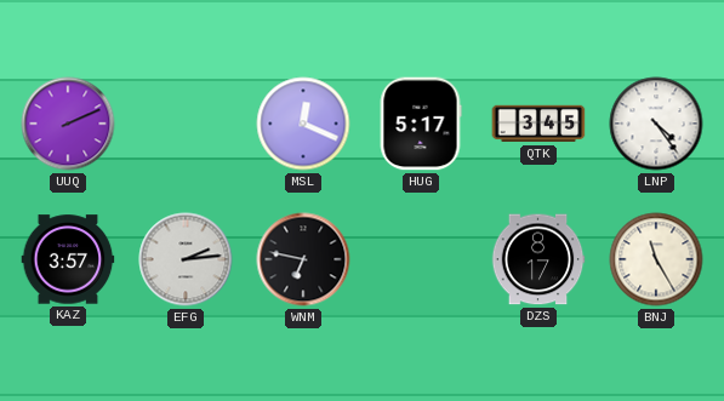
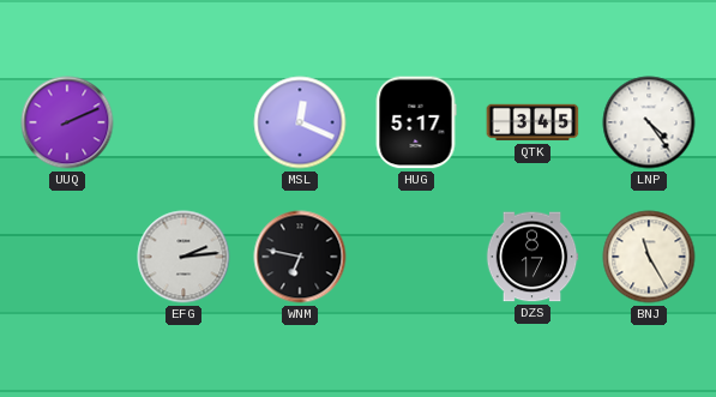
KAZ: 3:57 -> none (68, 259)
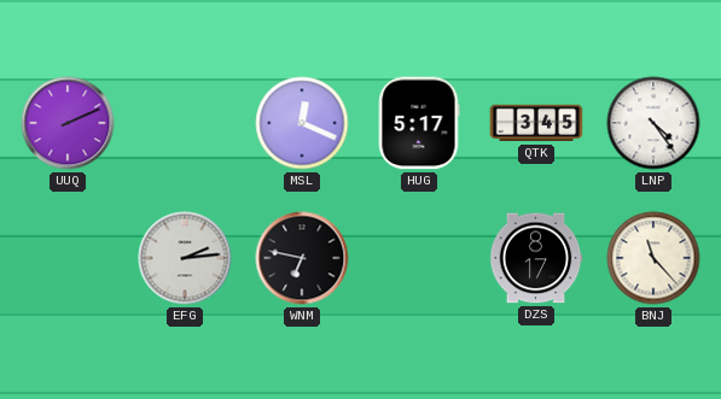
BNJ: 11:25 -> 11:23 (653, 258)
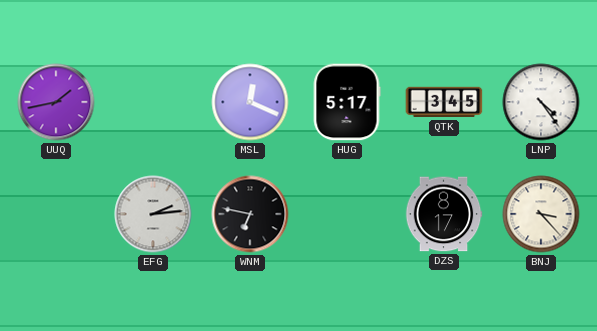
UUQ: 2:11 -> 1:43 (56, 102)
BNJ: 11:23 -> 3:23 (541, 214)
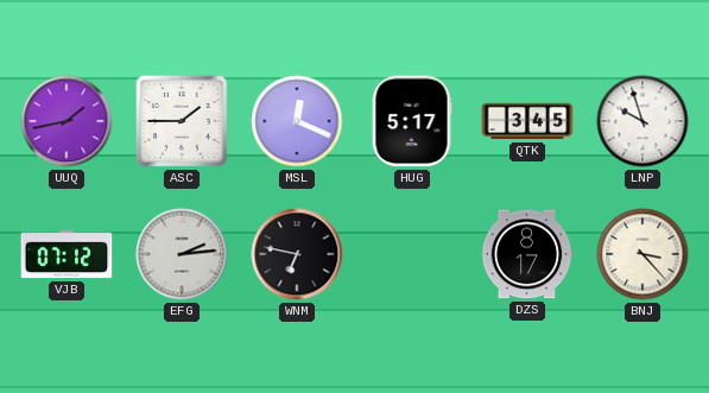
ASC: none -> 1:45 (182, 121)
LNP: 4:24 -> 9:57 (642, 121)
VJB: none -> 07:12 (67, 254)
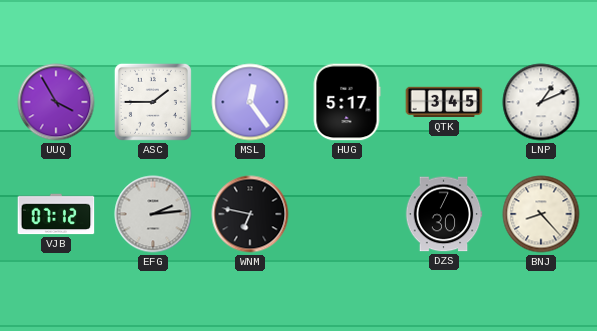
UUQ: 1:43 -> 3:55 (56, 102)
MSL: 12:19 -> 12:24 (250, 102)
LNP: 9:57 -> 1:11 (541, 102)
DZS: 8:17 -> 7:30 (444, 214)
BNJ: 3:23 -> 8:23 (541, 214)
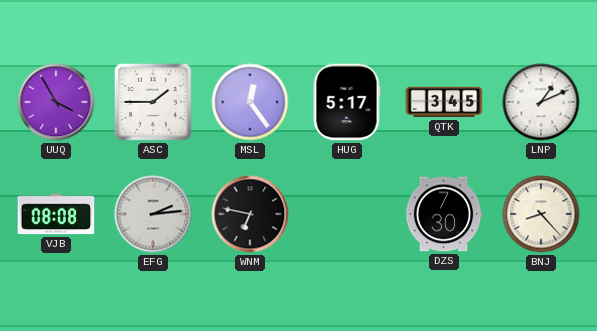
VJB: 07:12 -> 08:08 (56, 214)
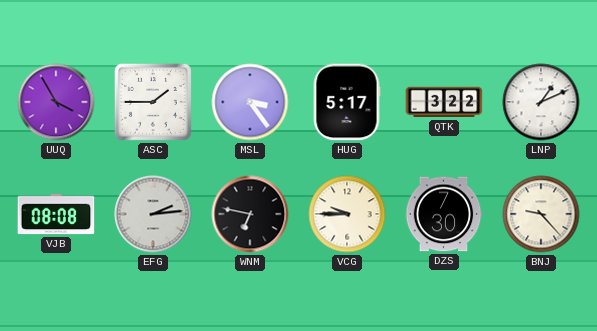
MSL: 12:24 -> 3:24 (250, 102)
QTK: 3:45 -> 3:22 (444, 102)
VCG: none -> 9:45 (347, 214)
BNJ: 8:23 -> 9:23 (541, 214)
